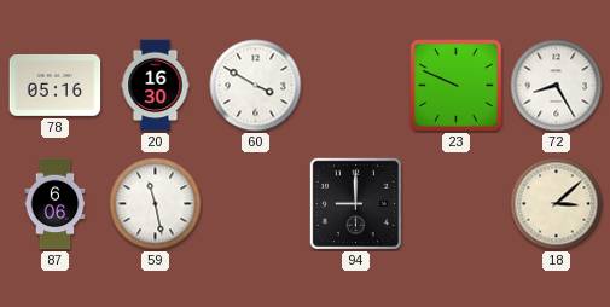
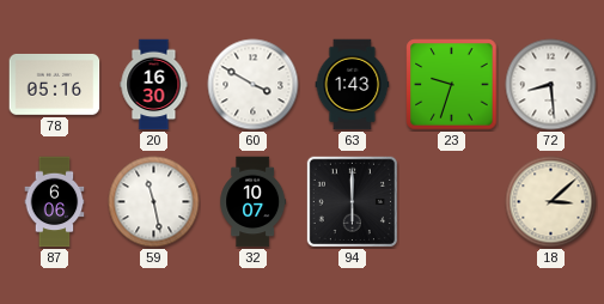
63: none -> 1:43 (353, 85)
23: 9:49 -> 9:33 (452, 85)
72: 8:25 -> 8:29 (551, 85)
32: none -> 10:07 (254, 202)
94: 9:00 -> 6:00 (352, 201)
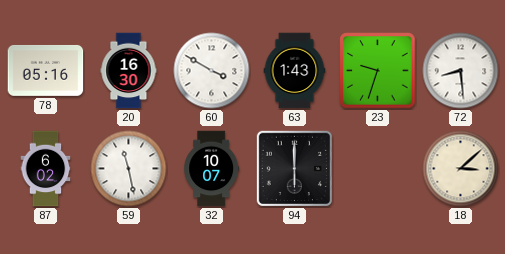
87: 6:06 -> 6:02 (46, 169)
